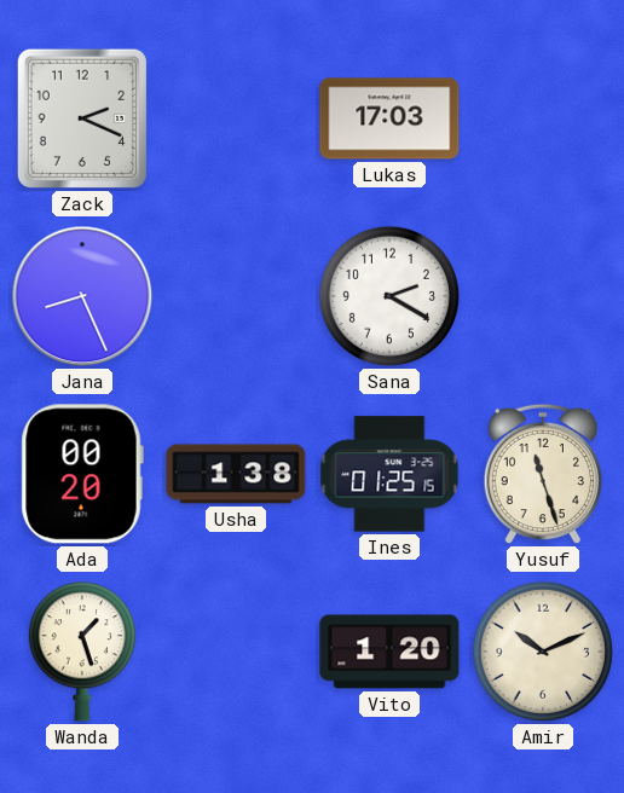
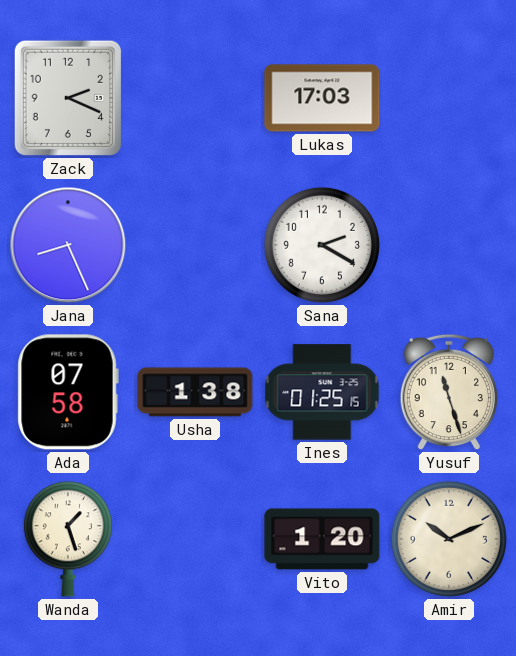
Ada: 00:20 -> 07:58 (68, 392)
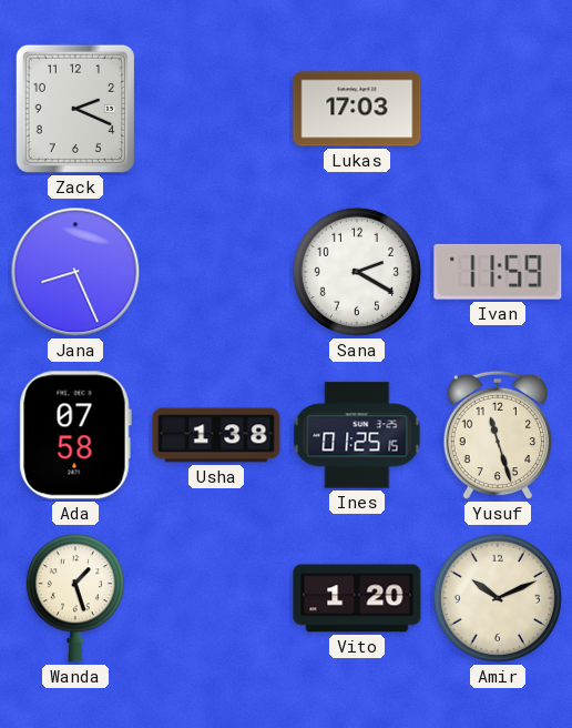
Ivan: none -> 11:59 (498, 272)
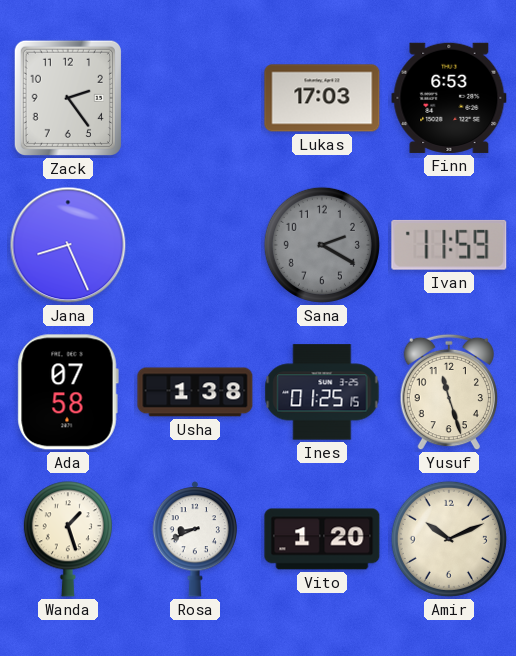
Zack: 2:19 -> 2:24 (68, 98)
Finn: none -> 6:53 (449, 98)
Sana dial: white -> grey (322, 245)
Rosa: none -> 8:41 (194, 539)
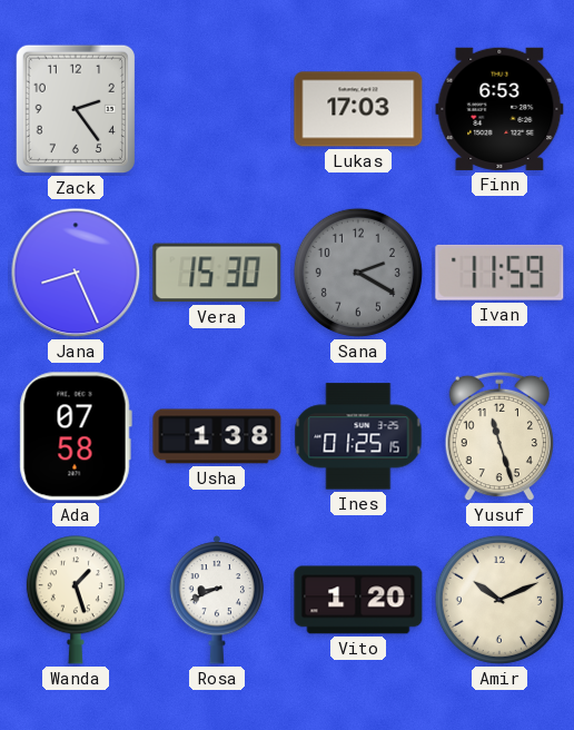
Vera: none -> 15:30 (217, 273)
